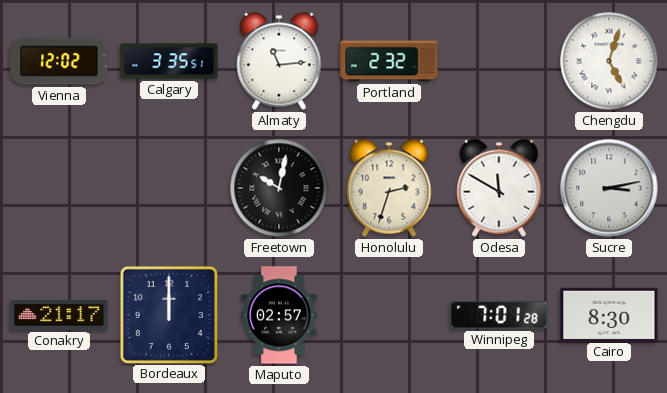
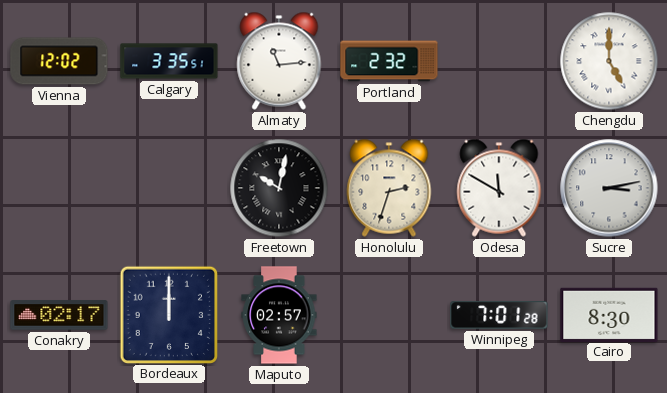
Chengdu: 5:03 -> 5:00 (609, 61)
Conakry: 21:17 -> 02:17 (59, 315)
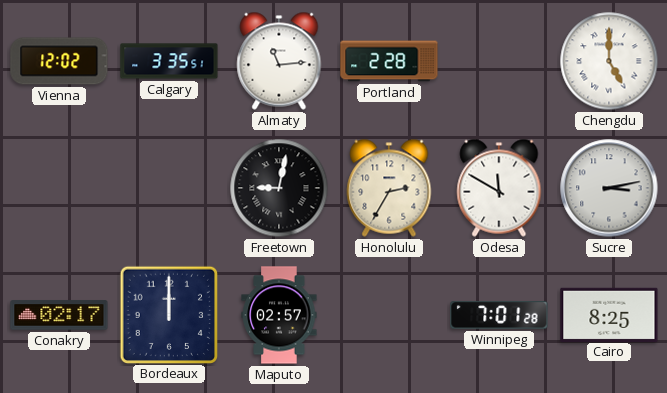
Portland: 2:32 -> 2:28 (389, 61)
Freetown: 10:02 -> 9:02 (279, 188)
Honolulu: 2:33 -> 2:35 (389, 188)
Cairo: 8:30 -> 8:25 (609, 314)
